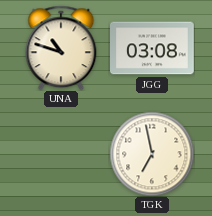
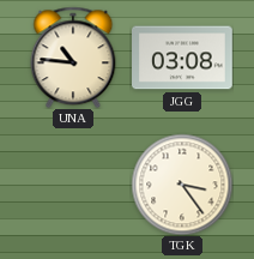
UNA: 10:48 -> 10:46 (73, 58)
TGK: 6:58 -> 3:24 (182, 185)
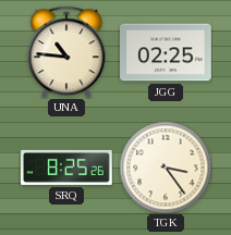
JGG: 03:08 -> 02:25 (167, 52)
SRQ: none -> 8:25 (68, 168)
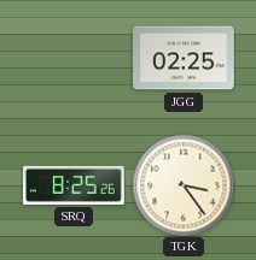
UNA: 10:46 -> none (66, 52)
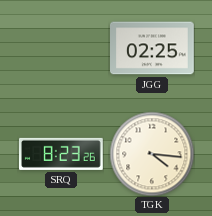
SRQ: 8:25 -> 8:23 (62, 154)
TGK: 3:24 -> 4:16 (152, 154)
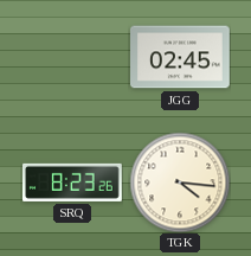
JGG: 02:25 -> 02:45 (181, 57)
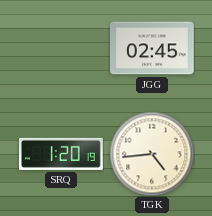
SRQ: 8:23 -> 1:20 (62, 154)
TGK: 4:16 -> 4:44 (152, 154)
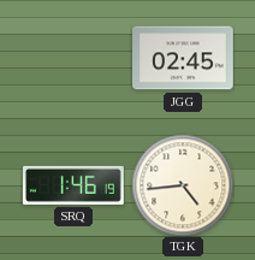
SRQ: 1:20 -> 1:46 (75, 185)
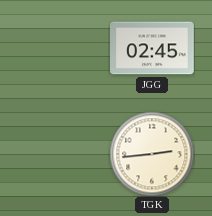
SRQ: 1:46 -> none (75, 185)
TGK: 4:44 -> 2:44 (152, 154)
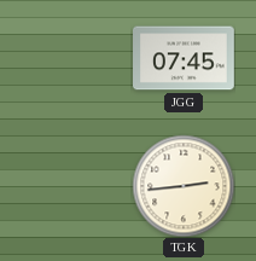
JGG: 02:45 -> 07:45 (185, 58)
